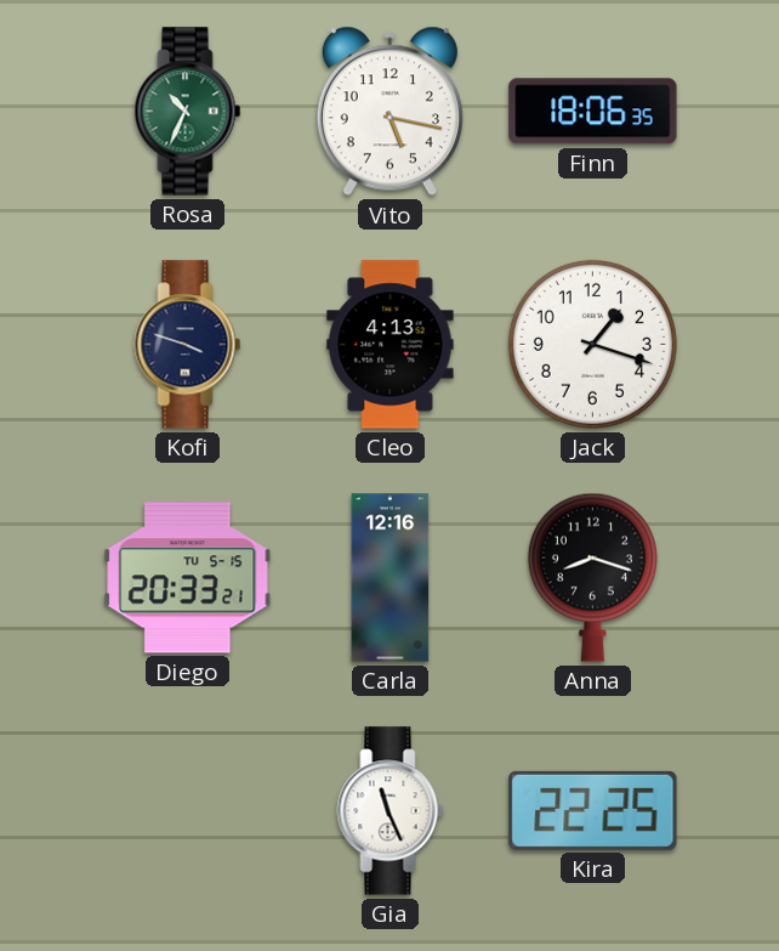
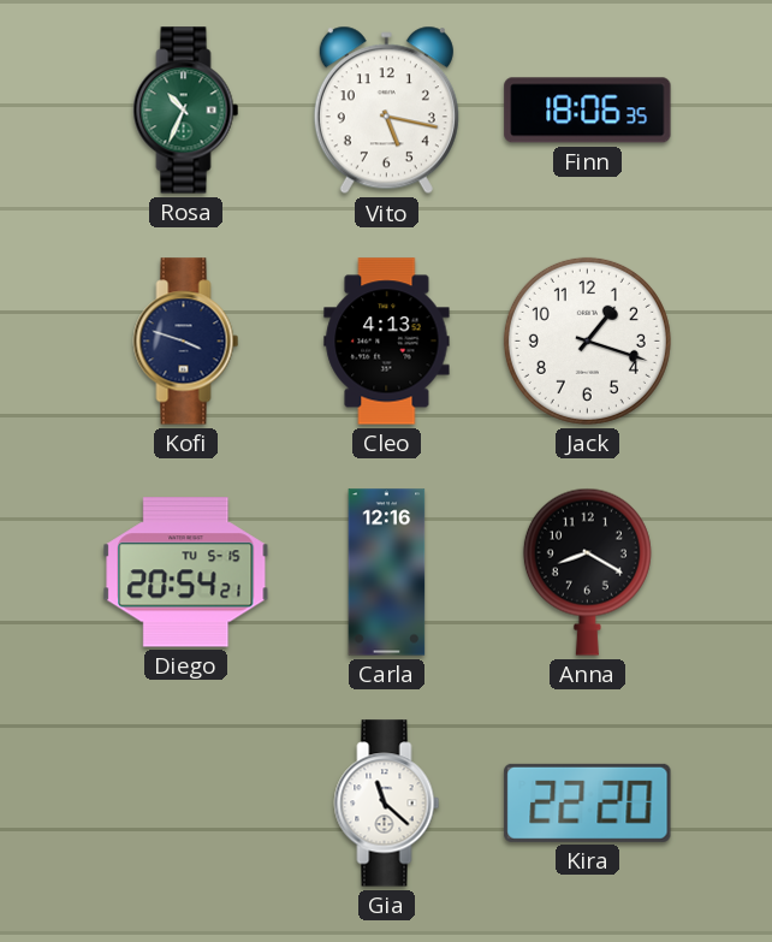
Diego: 20:33 -> 20:54 (186, 573)
Anna: 8:18 -> 8:20 (587, 571)
Gia: 11:26 -> 11:22 (387, 804)
Kira: 22:25 -> 22:20 (588, 802)
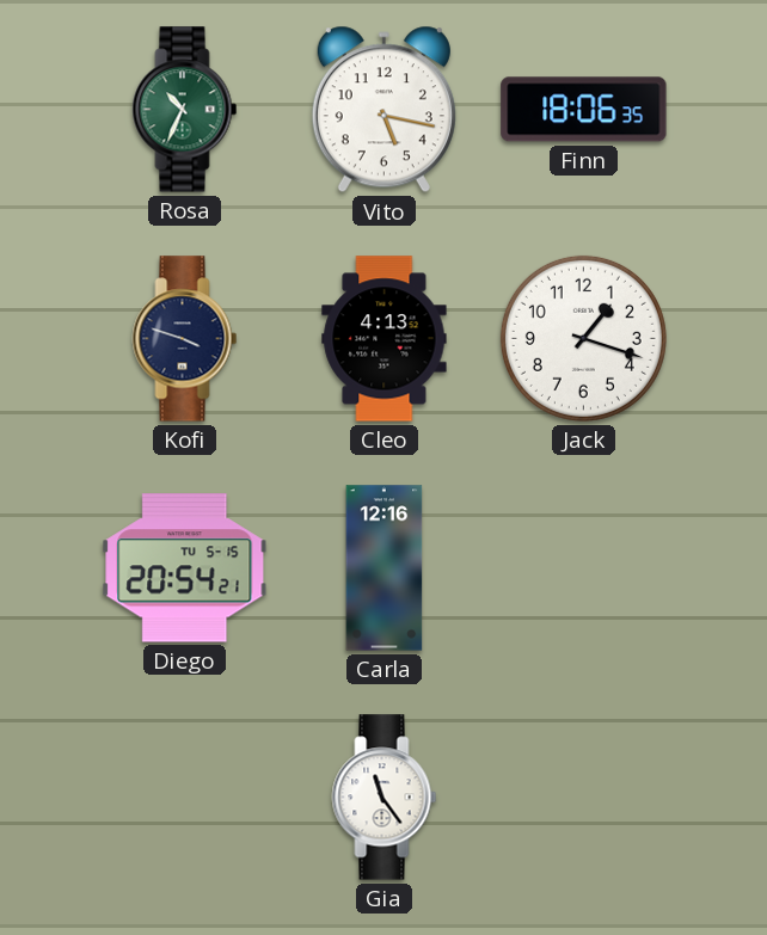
Anna: 8:20 -> none (587, 571)
Gia: 11:22 -> 11:24 (385, 798)
Kira: 22:20 -> none (588, 802)
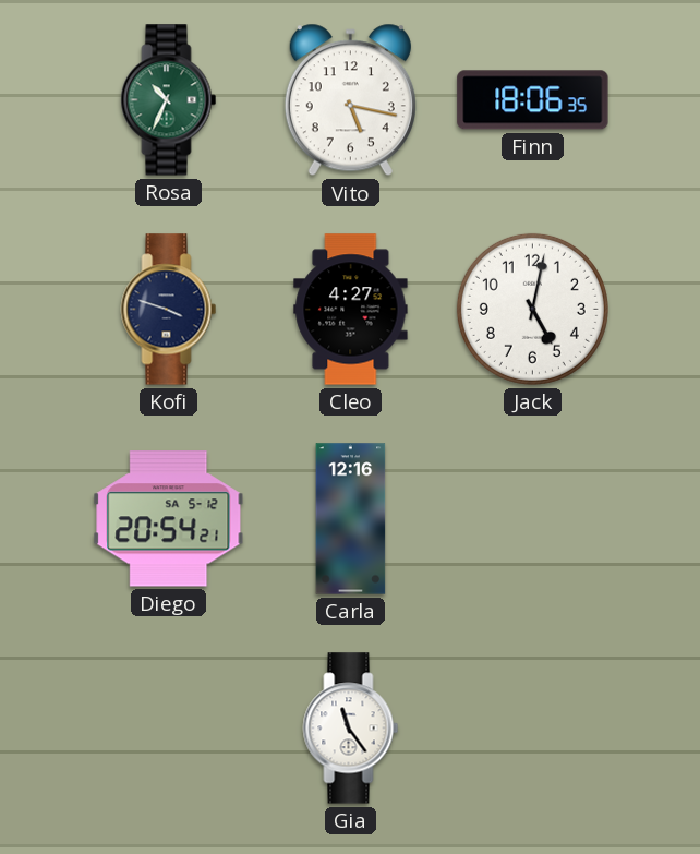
Cleo: 4:13 -> 4:27 (351, 310)
Jack: 1:18 -> 5:02 (532, 309)
Diego date: TU 5-15 -> SA 5-12 (169, 519)
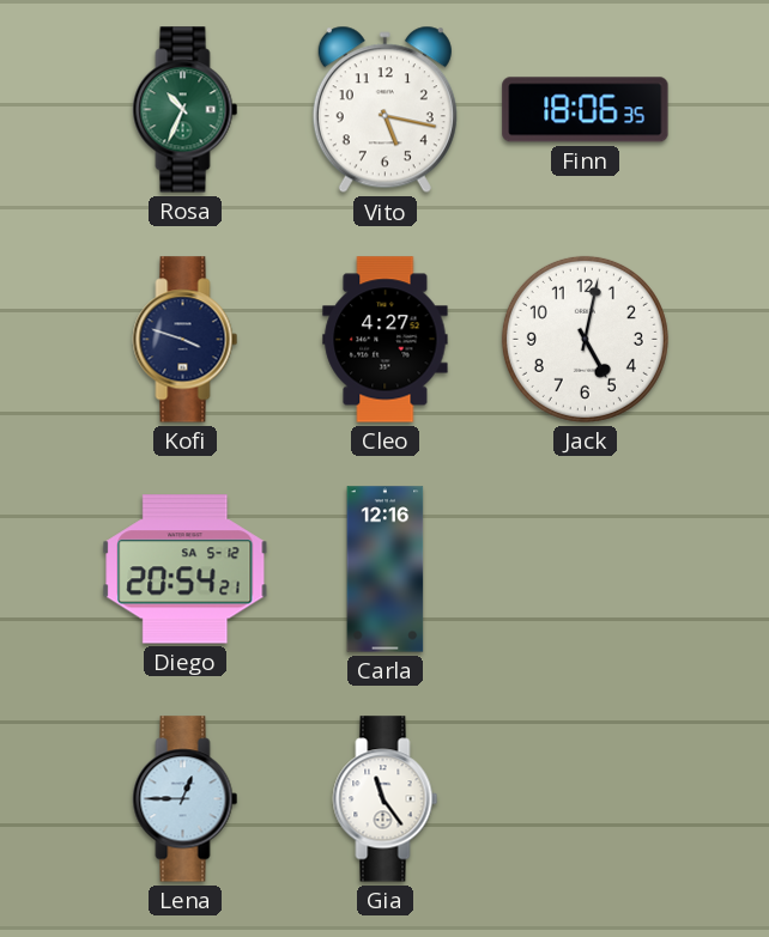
Lena: none -> 12:45 (186, 799)
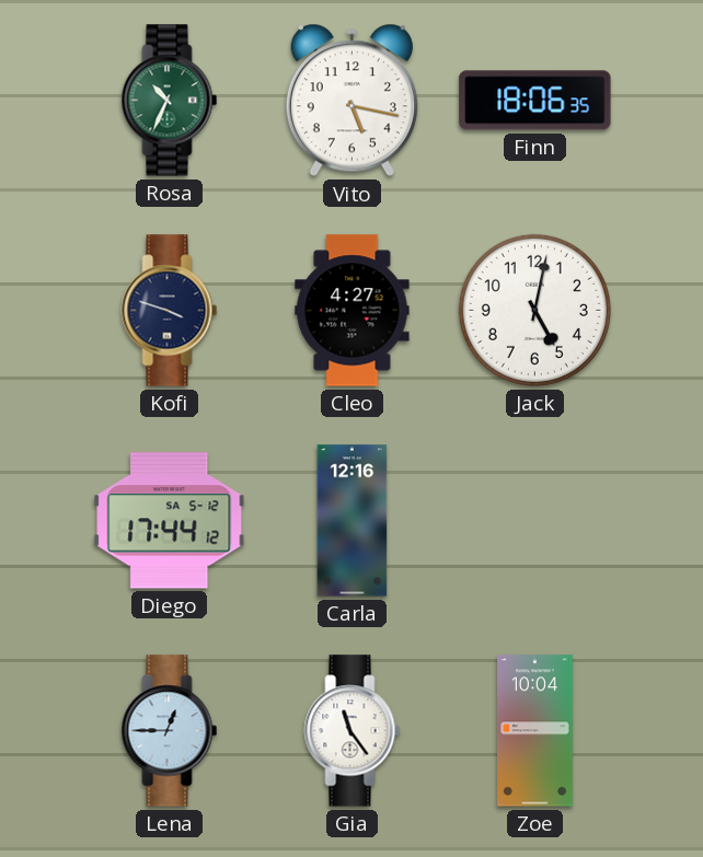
Diego: 20:54 -> 17:44 (170, 521)
Zoe: none -> 10:04 (535, 731)
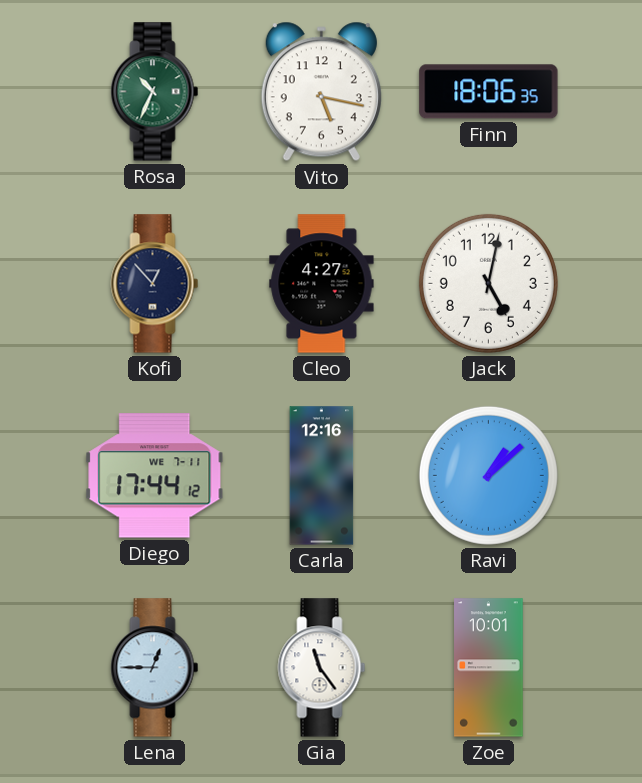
Kofi: 3:48 -> 12:53 (155, 284)
Diego date: SA 5-12 -> WE 7-11 (155, 476)
Ravi: none -> 1:08 (488, 475)
Zoe: 10:04 -> 10:01 (489, 668)
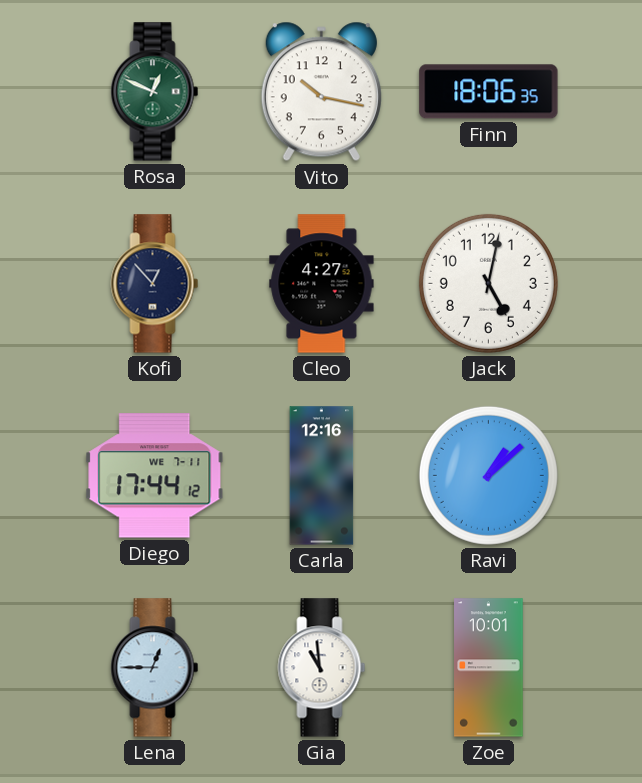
Rosa: 10:34 -> 12:49 (155, 92)
Vito: 5:17 -> 10:17 (321, 92)
Gia: 11:24 -> 10:59 (322, 668)
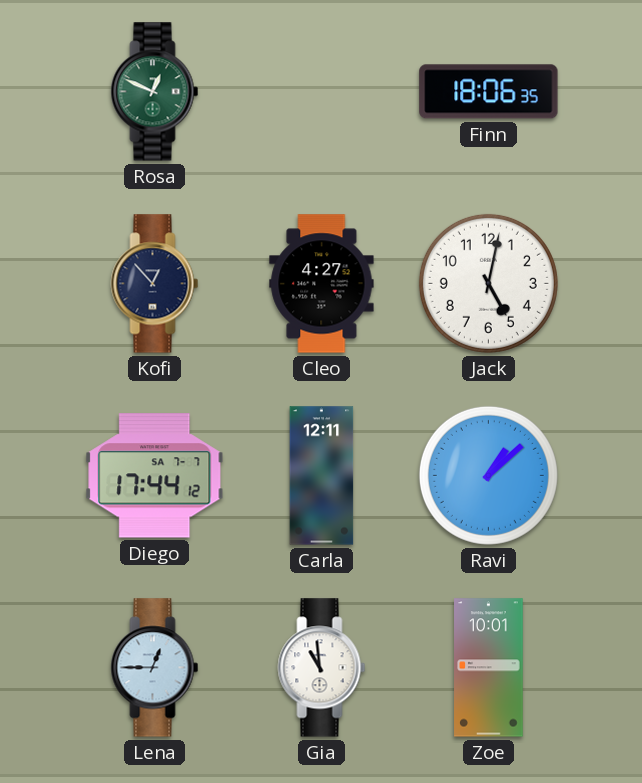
Vito: 10:17 -> none (321, 92)
Diego date: WE 7-11 -> SA 7-7 (155, 476)
Carla: 12:16 -> 12:11 (322, 476)
